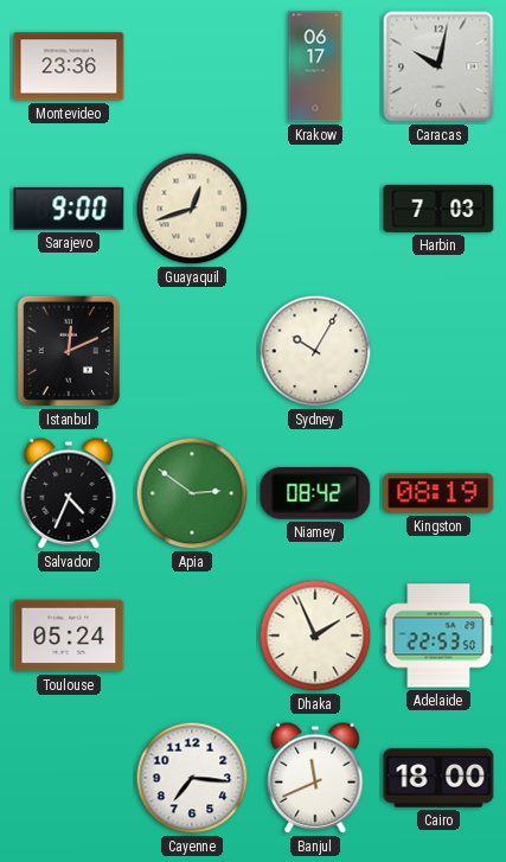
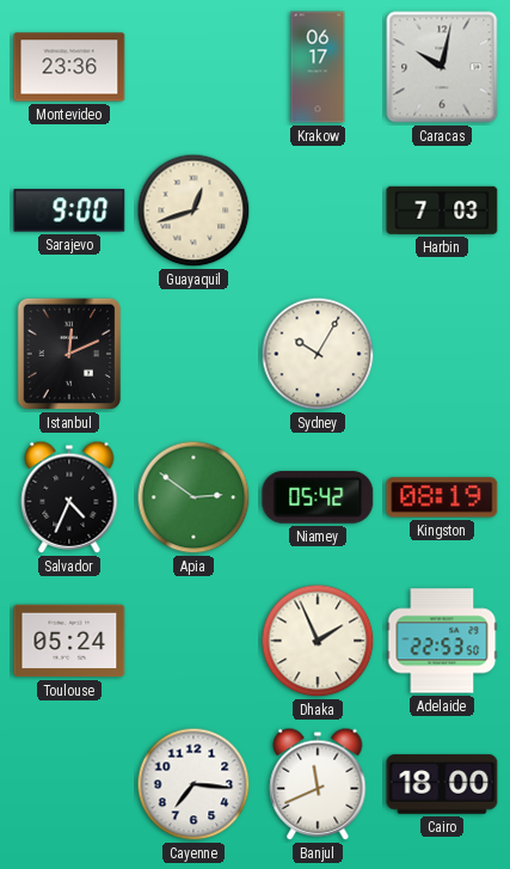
Niamey: 08:42 -> 05:42 (318, 497)
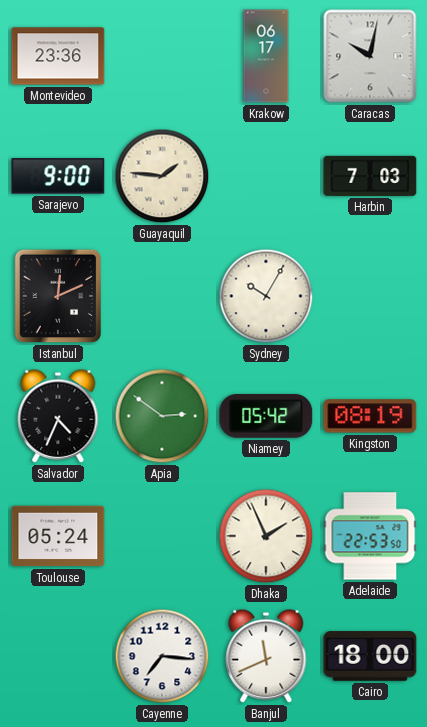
Guayaquil: 12:42 -> 1:46 (162, 176)
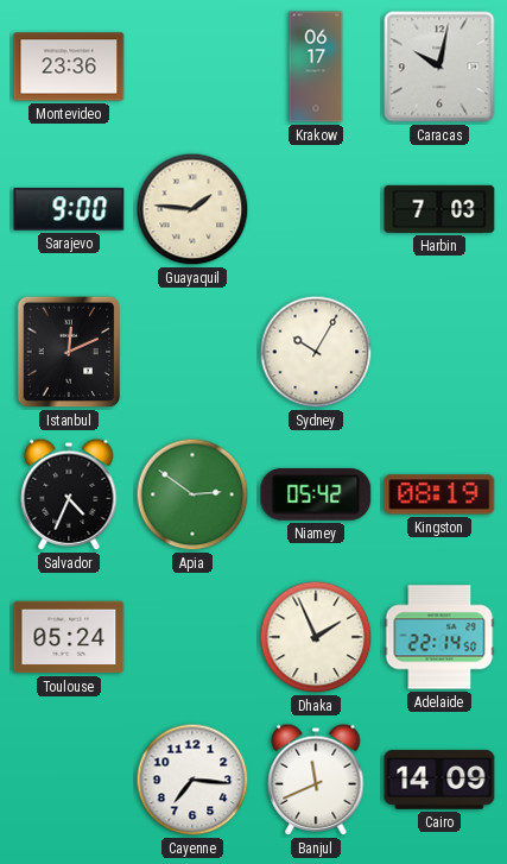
Adelaide: 22:53 -> 22:14 (439, 637)
Cairo: 18:00 -> 14:09 (439, 780)
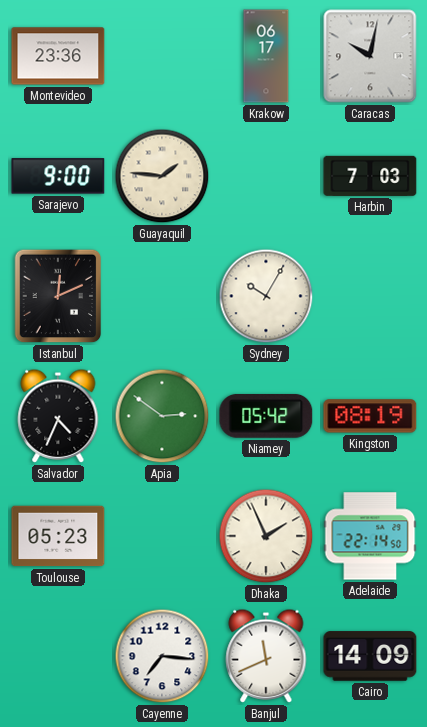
Toulouse: 05:24 -> 05:23 (58, 536)
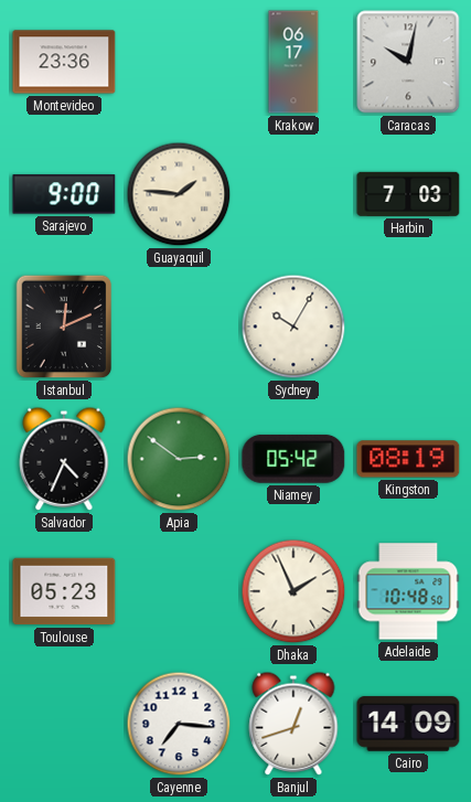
Adelaide: 22:14 -> 10:48 (408, 591)
Banjul: 11:41 -> 12:42 (293, 724)
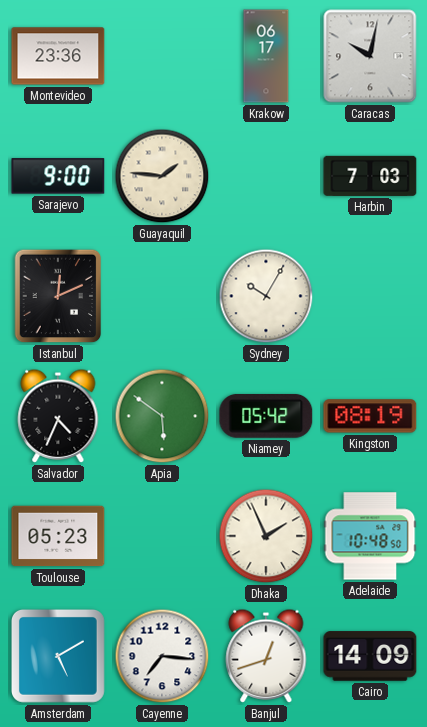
Apia: 2:51 -> 5:51 (162, 416)
Amsterdam: none -> 5:10 (58, 656)
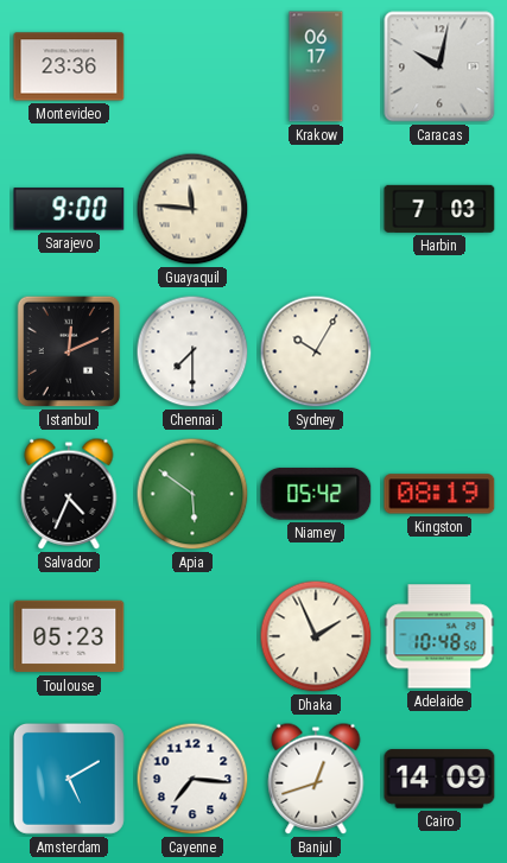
Guayaquil: 1:46 -> 11:46 (192, 209)
Chennai: none -> 7:30 (192, 351)
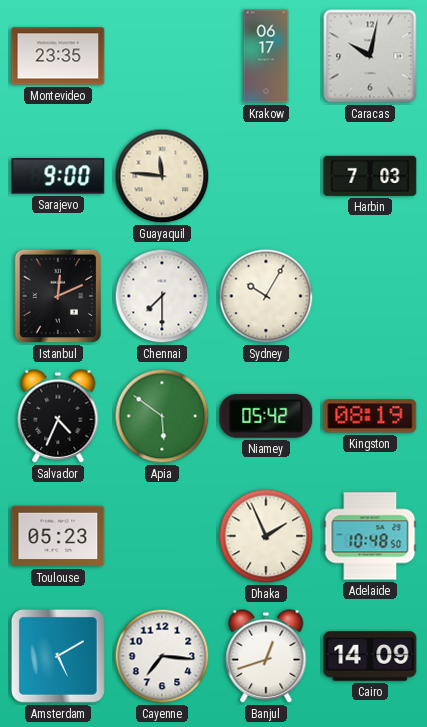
Montevideo: 23:36 -> 23:35 (58, 56)
